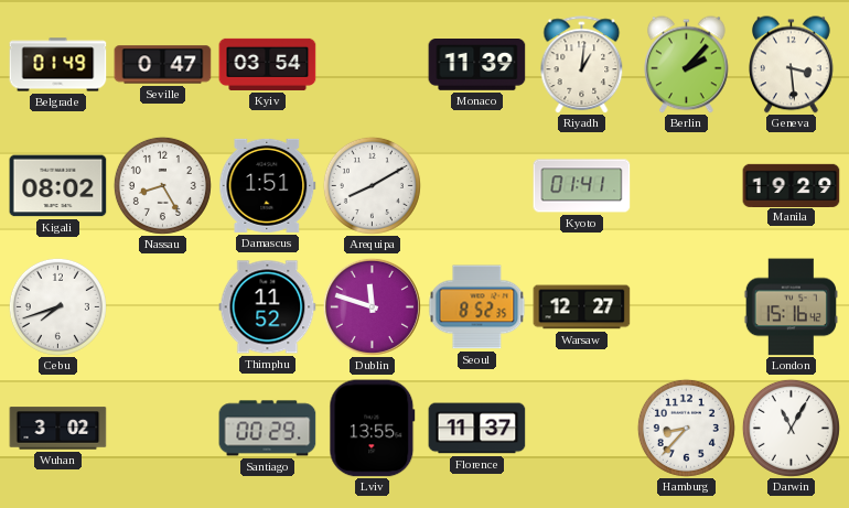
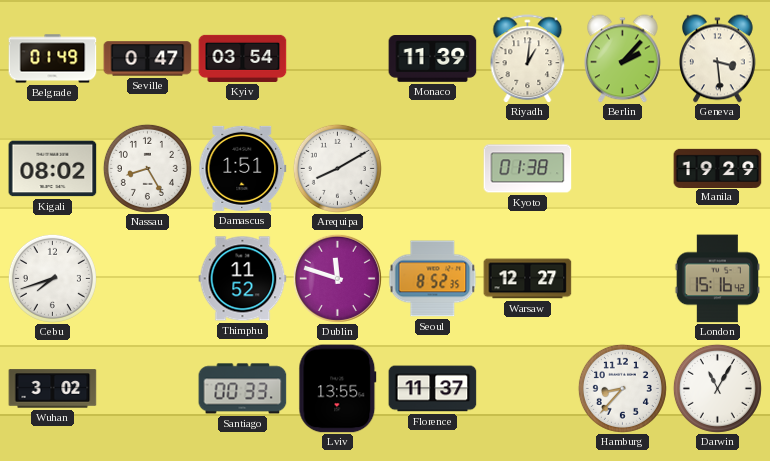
Kyoto: 01:41 -> 01:38 (528, 169)
Santiago: 00:29 -> 00:33 (243, 389)
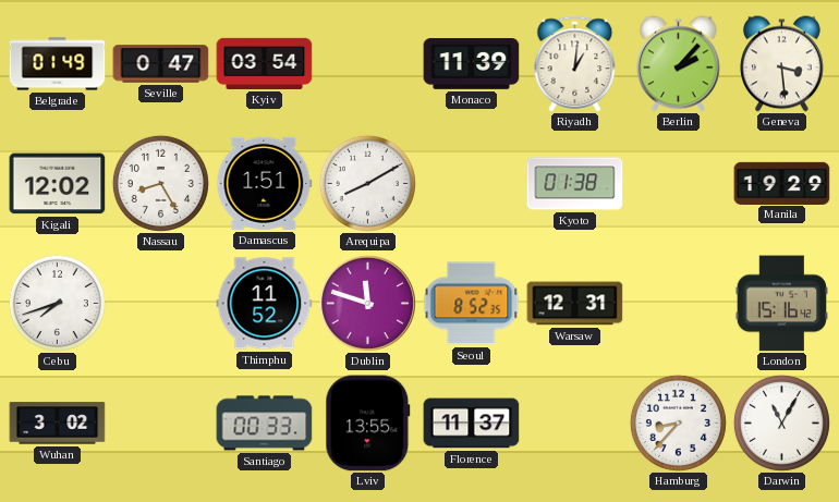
Kigali: 08:02 -> 12:02 (58, 184)
Warsaw: 12:27 -> 12:31 (575, 304)
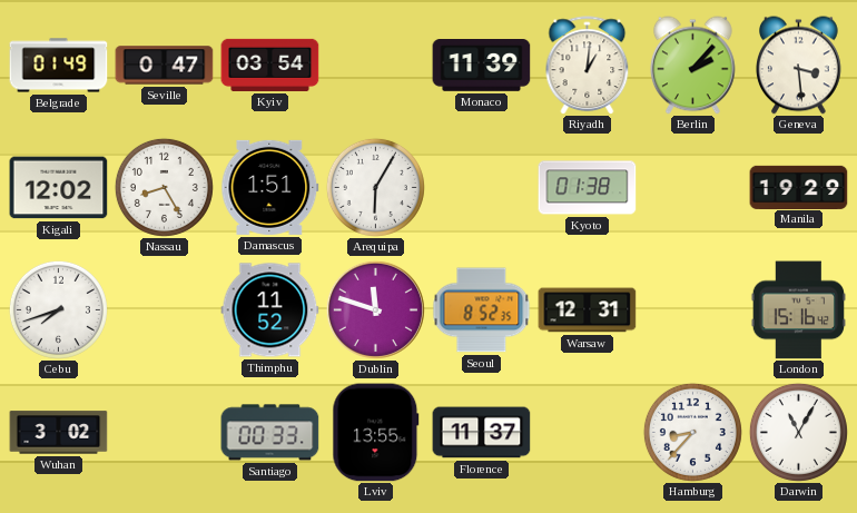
Arequipa: 8:10 -> 6:05 (375, 187)
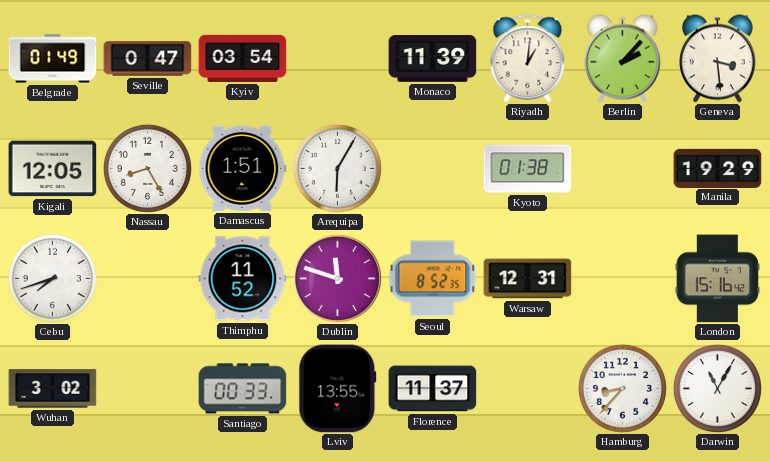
Kigali: 12:02 -> 12:05 (53, 169)
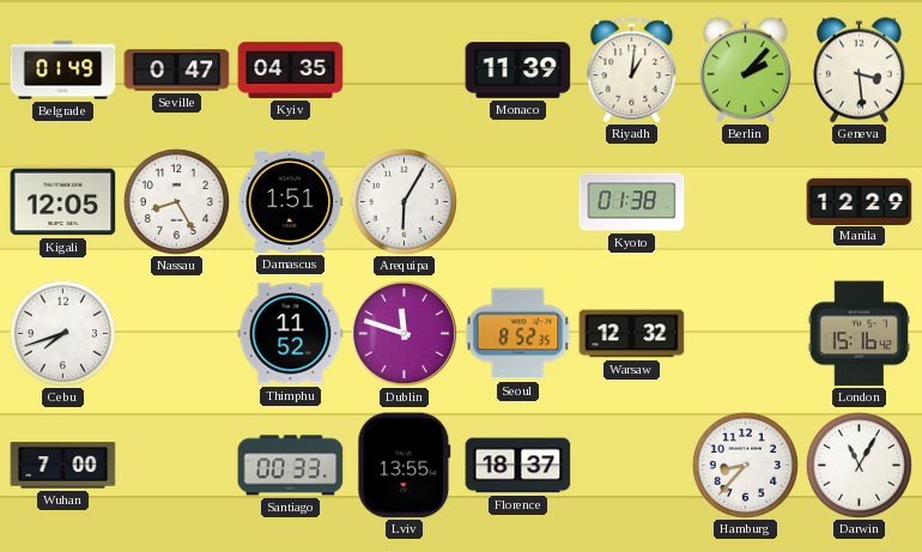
Kyiv: 03:54 -> 04:35 (291, 69)
Manila: 19:29 -> 12:29 (860, 201)
Warsaw: 12:31 -> 12:32 (632, 334)
Wuhan: 3:02 -> 7:00 (63, 466)
Florence: 11:37 -> 18:37 (518, 466)
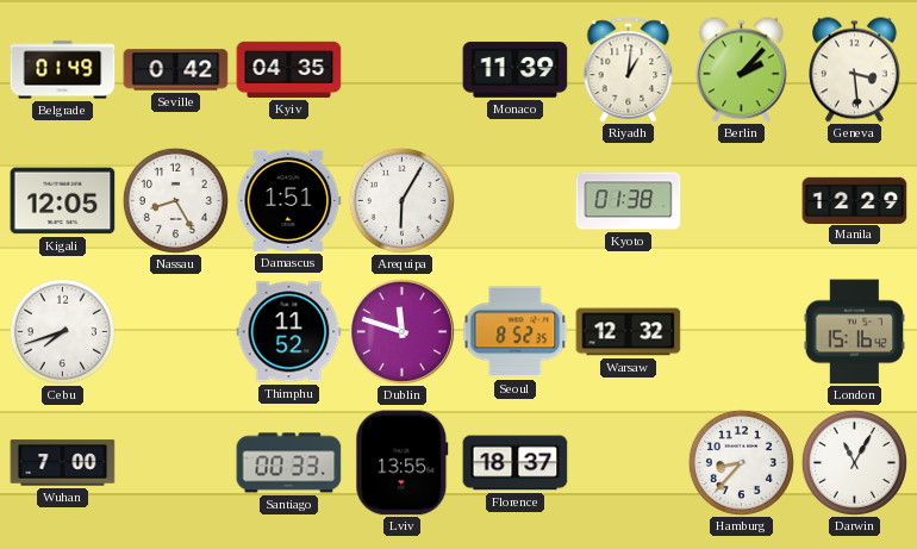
Seville: 0:47 -> 0:42 (176, 70)
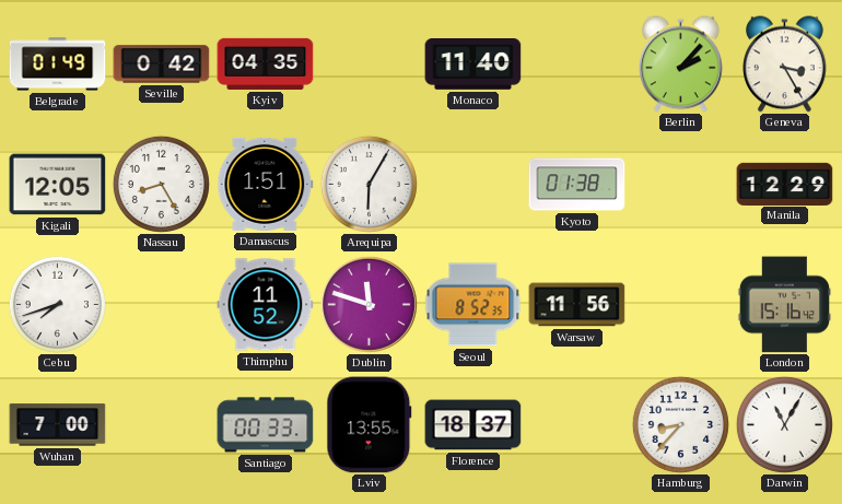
Monaco: 11:39 -> 11:40 (473, 65)
Riyadh: 1:01 -> none (629, 70)
Geneva: 3:29 -> 3:25 (785, 65)
Warsaw: 12:32 -> 11:56 (577, 305)
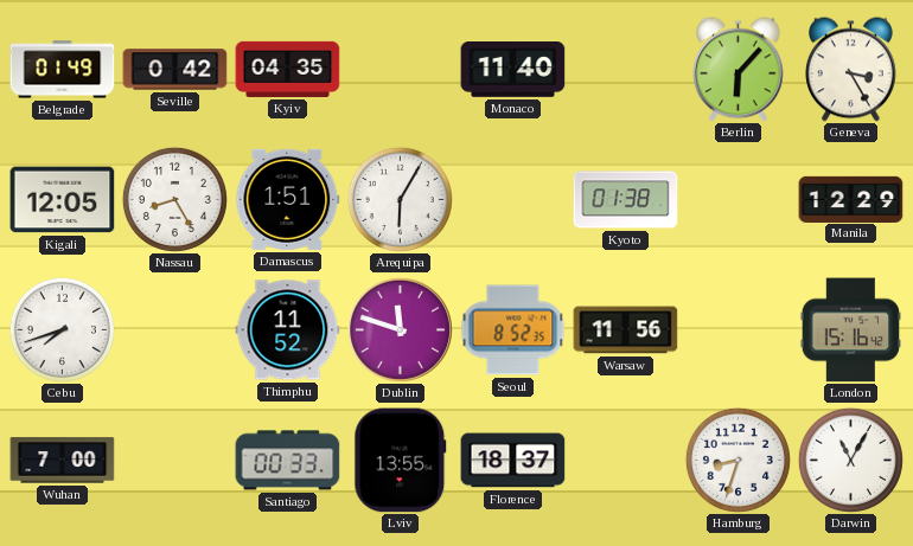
Berlin: 2:07 -> 6:07 (739, 70)
Hamburg: 8:37 -> 8:33 (738, 460)
